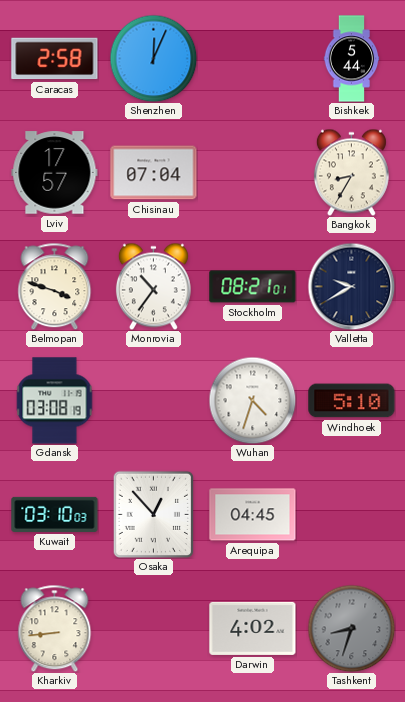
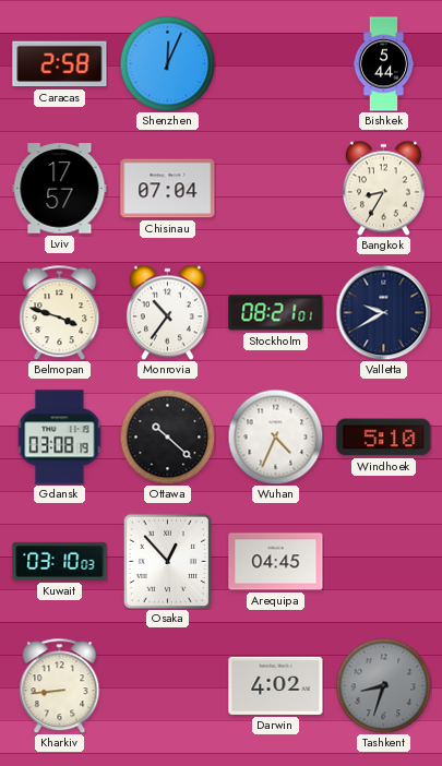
Ottawa: none -> 10:22 (167, 436)
Wuhan: 4:33 -> 4:34 (275, 436)
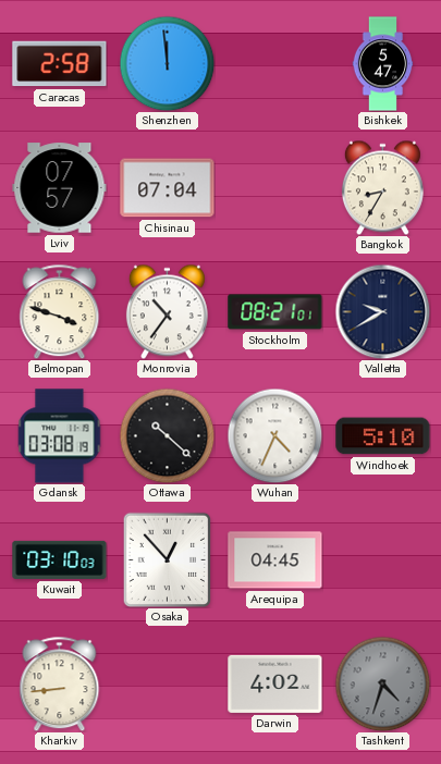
Shenzhen: 12:04 -> 11:59 (167, 63)
Bishkek: 5:44 -> 5:47 (383, 64)
Lviv: 17:57 -> 07:57 (60, 188)
Tashkent: 8:33 -> 4:33 (382, 683)
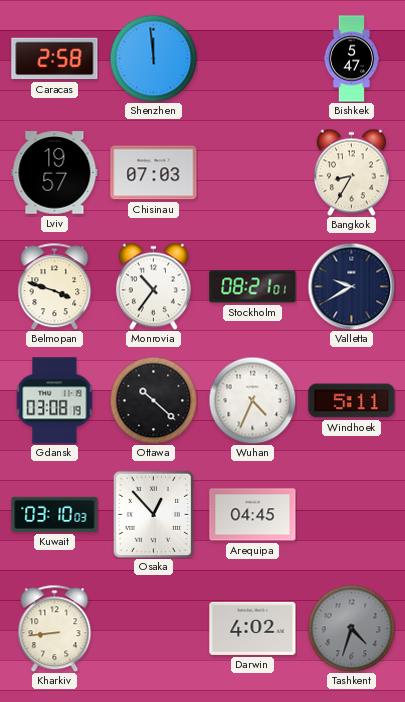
Lviv: 07:57 -> 19:57 (55, 173)
Chisinau: 07:04 -> 07:03 (154, 173)
Windhoek: 5:10 -> 5:11 (352, 401)
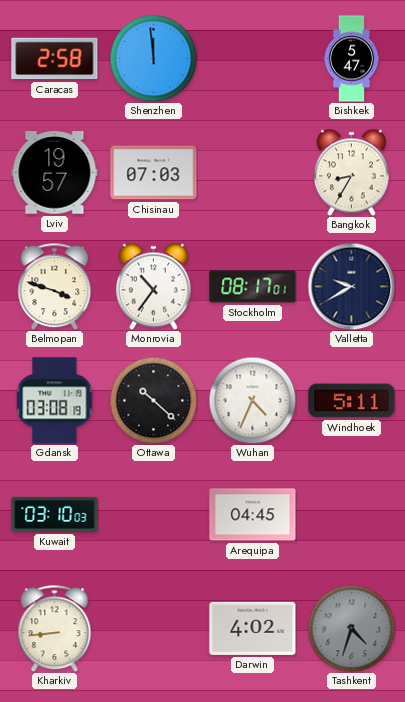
Stockholm: 08:21 -> 08:17 (253, 287)
Osaka: 12:53 -> none (153, 514)
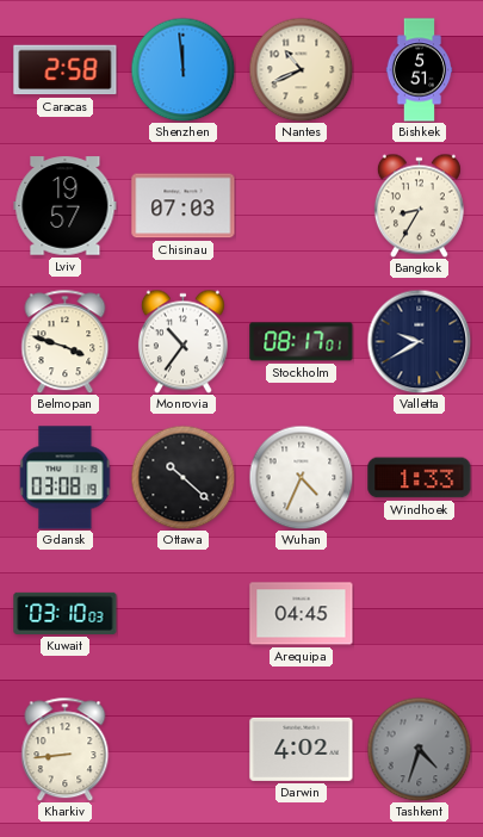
Nantes: none -> 10:41 (301, 69)
Bishkek: 5:47 -> 5:51 (420, 70)
Windhoek: 5:11 -> 1:33 (420, 478)
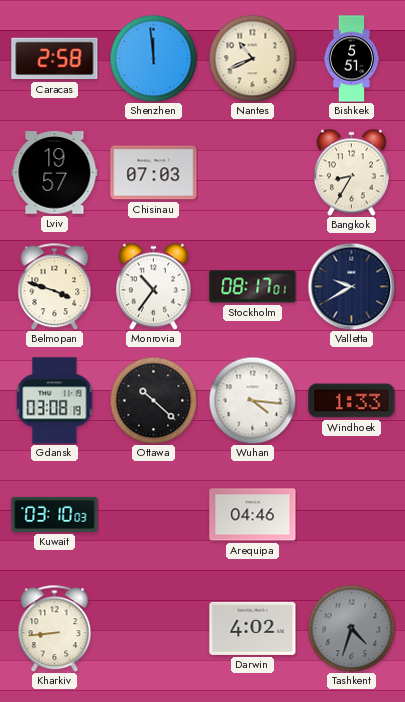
Wuhan: 4:34 -> 4:16 (252, 400)
Arequipa: 04:45 -> 04:46 (253, 515)
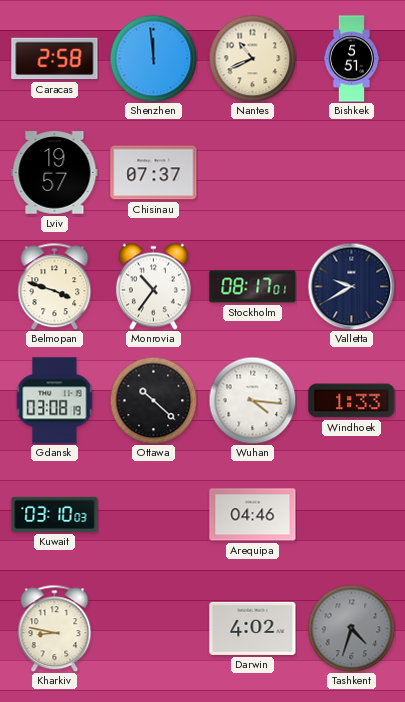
Chisinau: 07:03 -> 07:37 (154, 173)
Bangkok: 8:35 -> none (351, 172)
Kharkiv: 8:44 -> 8:47 (55, 628)
